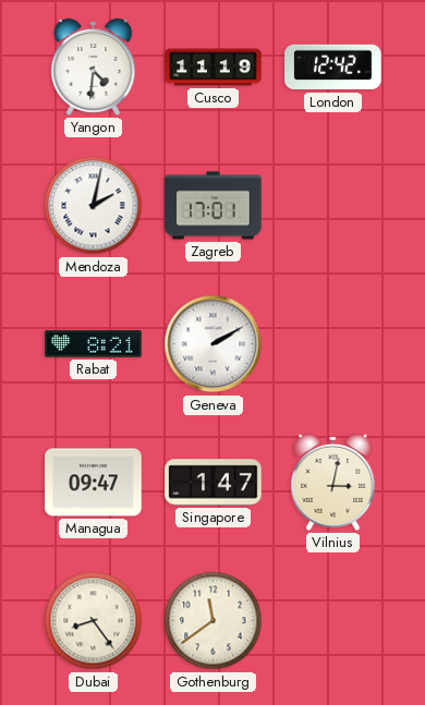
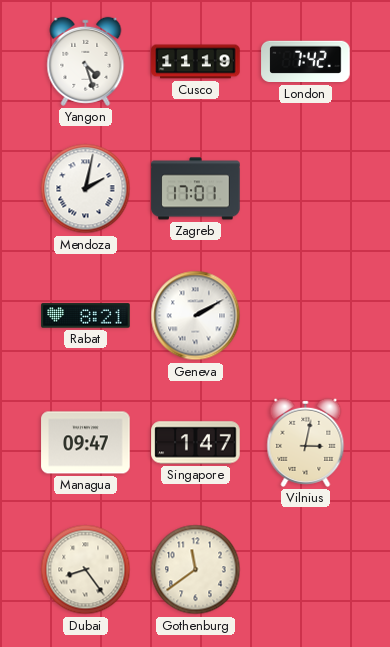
Yangon: 4:31 -> 4:27 (86, 61)
London: 12:42 -> 7:42 (306, 62)
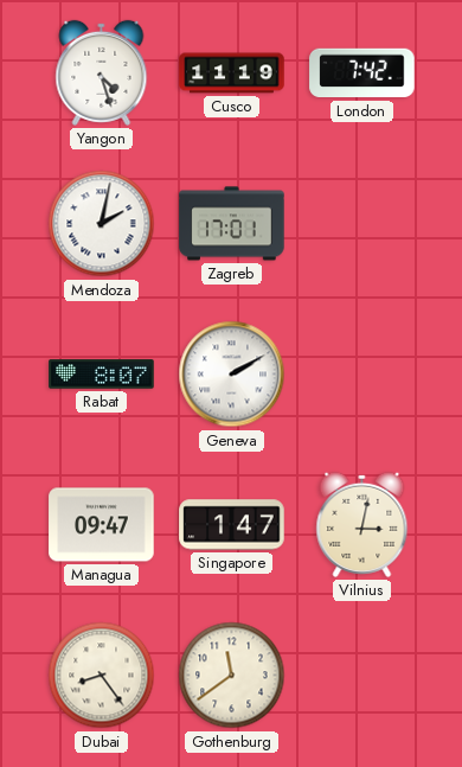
Rabat: 8:21 -> 8:07 (102, 375)
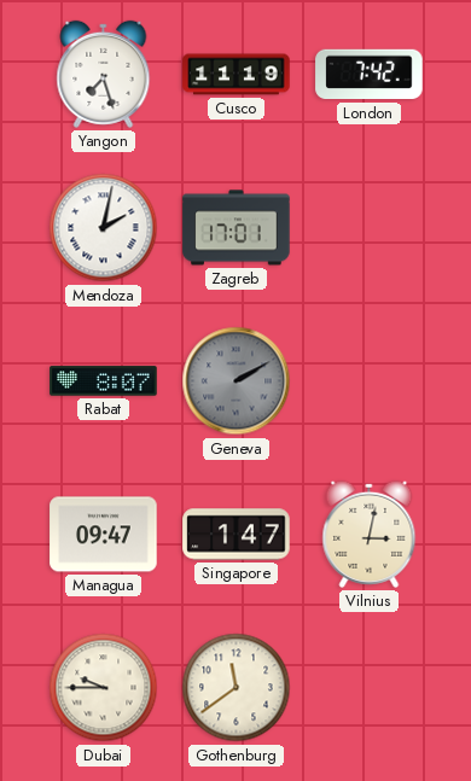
Yangon: 4:27 -> 7:27 (104, 74)
Geneva dial: white -> grey (237, 381)
Dubai: 8:24 -> 9:45 (104, 688)
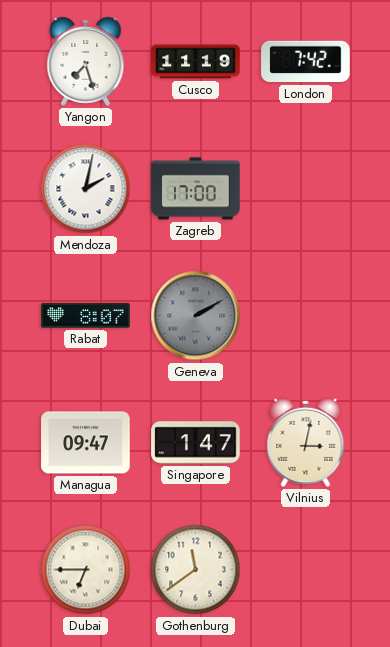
Zagreb: 17:01 -> 17:00 (196, 189)
Dubai: 9:45 -> 6:45 (86, 570)
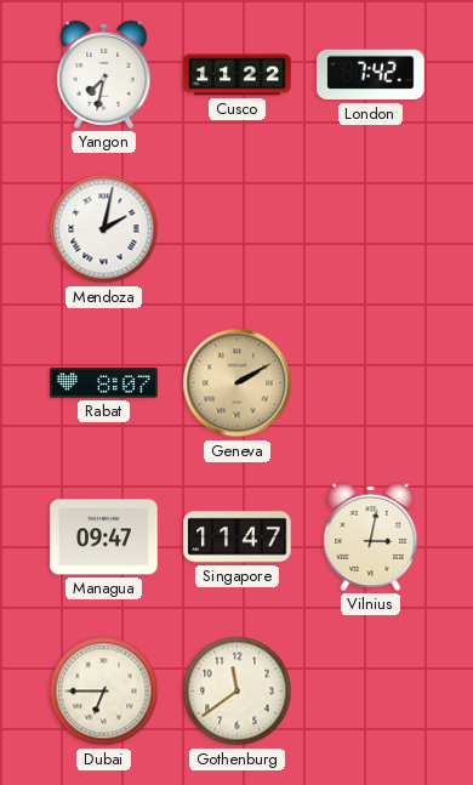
Yangon: 7:27 -> 7:32 (104, 74)
Cusco: 11:19 -> 11:22 (238, 75)
Zagreb: 17:00 -> none (196, 189)
Geneva dial: grey -> champagne (238, 383)
Singapore: 1:47 -> 11:47 (238, 537)
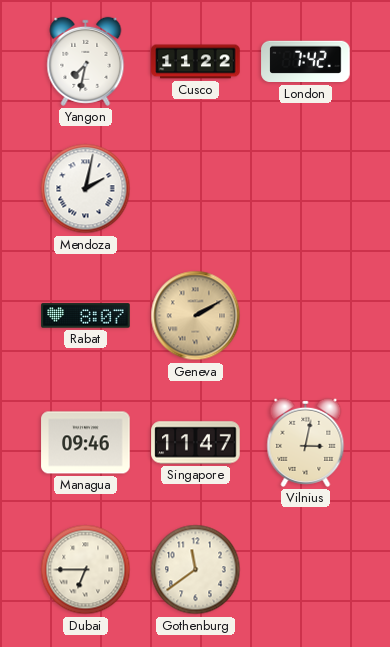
Managua: 09:47 -> 09:46 (86, 443)
